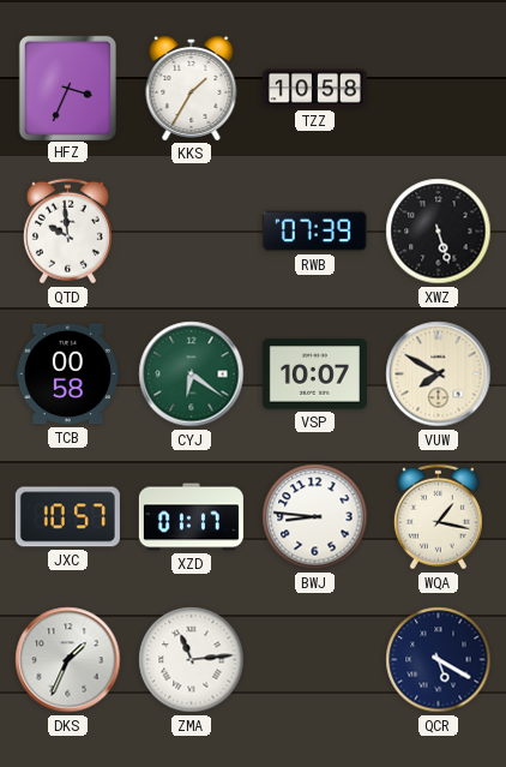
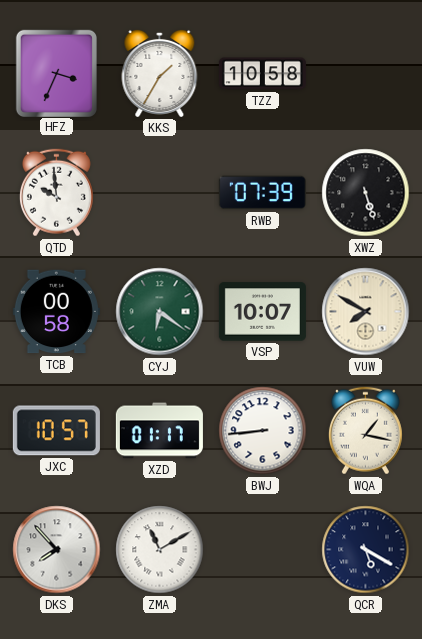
BWJ: 8:46 -> 8:44 (263, 431)
DKS: 1:34 -> 7:53 (57, 550)
ZMA: 11:14 -> 11:10 (160, 550)
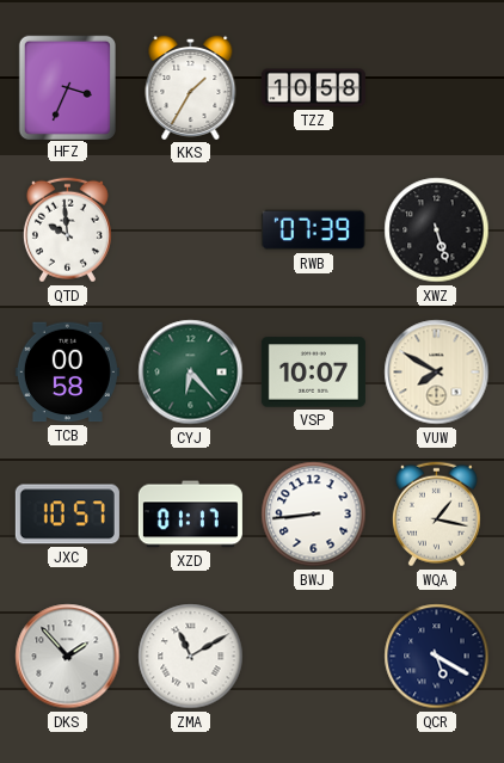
CYJ: 6:21 -> 6:23 (191, 373)
DKS: 7:53 -> 1:53 (68, 657)
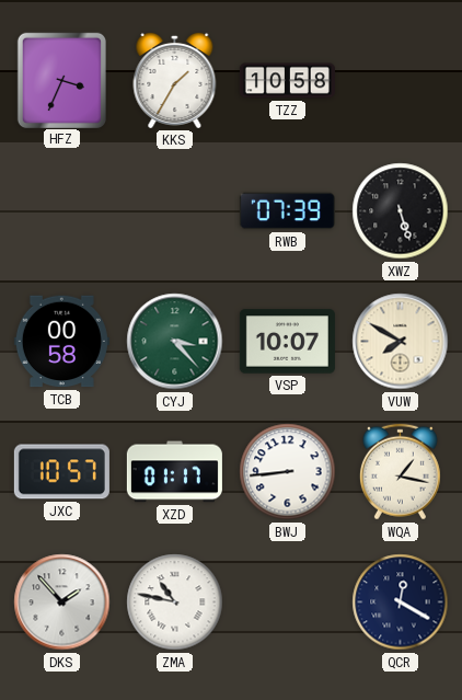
QTD: 9:59 -> none (67, 230)
CYJ: 6:23 -> 3:23 (175, 342)
ZMA: 11:10 -> 10:47 (175, 603)
QCR: 5:20 -> 12:20 (401, 603)
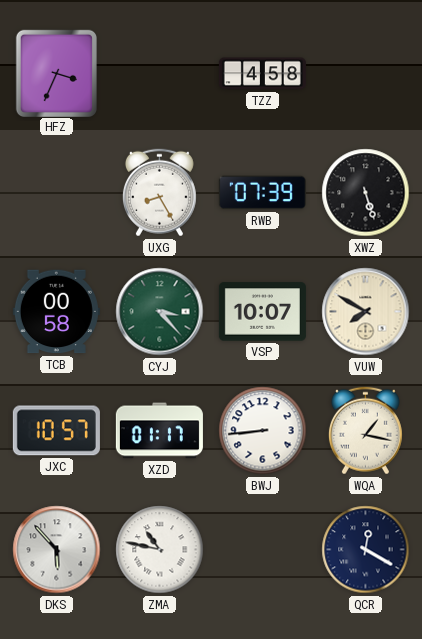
KKS: 1:35 -> none (175, 80)
TZZ: 10:58 -> 4:58 (262, 74)
UXG: none -> 8:25 (159, 193)
DKS: 1:53 -> 5:53 (57, 550)
